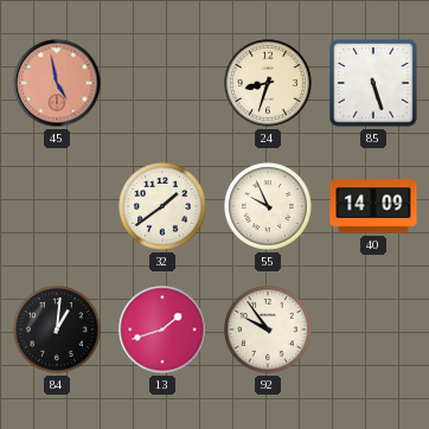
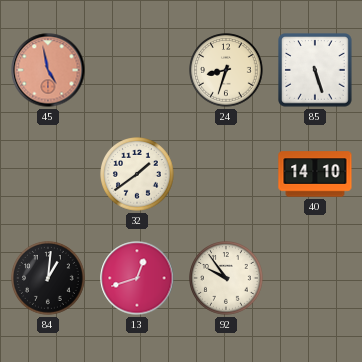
55: 9:56 -> none (269, 207)
40: 14:09 -> 14:10 (315, 174)
13: 1:42 -> 12:42 (137, 278)
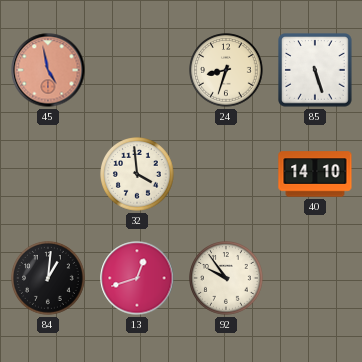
32: 1:39 -> 3:59 (138, 175)
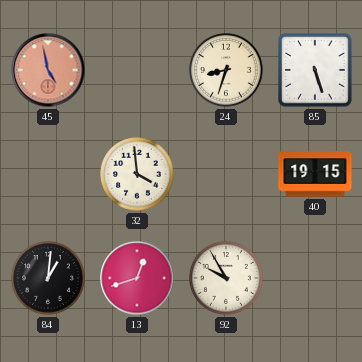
40: 14:10 -> 19:15 (315, 174)
92: 9:54 -> 9:55 (227, 279)
